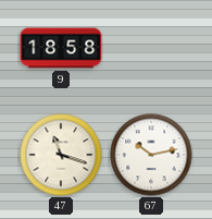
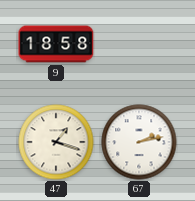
47: 11:18 -> 1:18 (56, 142)
67: 10:13 -> 2:13 (139, 142)
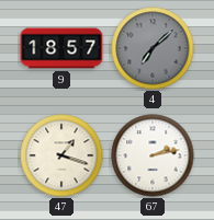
9: 18:58 -> 18:57 (61, 48)
4: none -> 7:08 (153, 48)
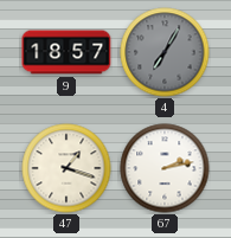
4: 7:08 -> 7:05 (165, 52)
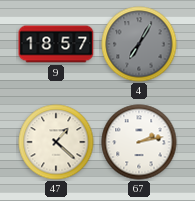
47: 1:18 -> 1:22 (56, 142)
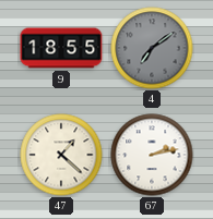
9: 18:57 -> 18:55 (61, 48)
4: 7:05 -> 7:09 (152, 48)
